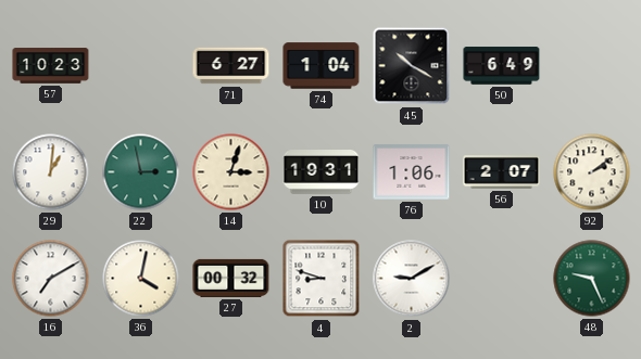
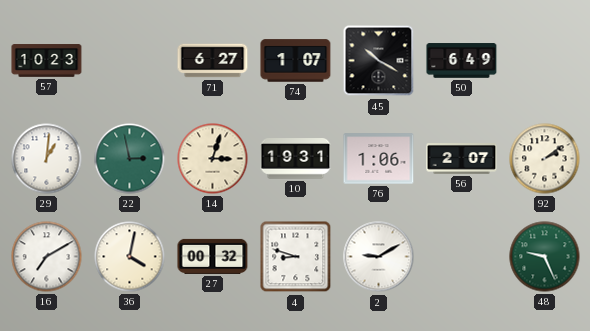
74: 1:04 -> 1:07 (296, 61)
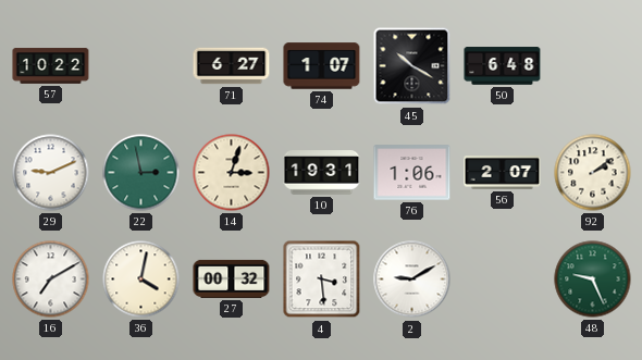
57: 10:23 -> 10:22 (51, 66)
50: 6:49 -> 6:48 (503, 66)
29: 1:01 -> 9:11 (51, 173)
4: 8:48 -> 3:29 (322, 280)
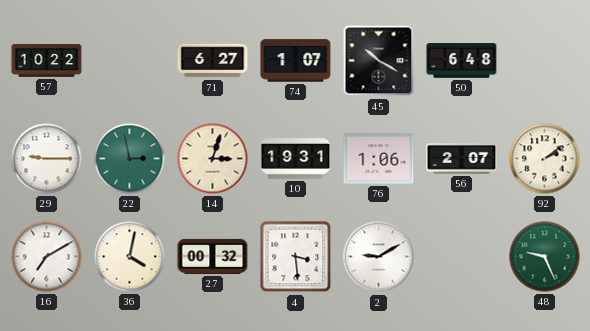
29: 9:11 -> 9:15 (47, 159)
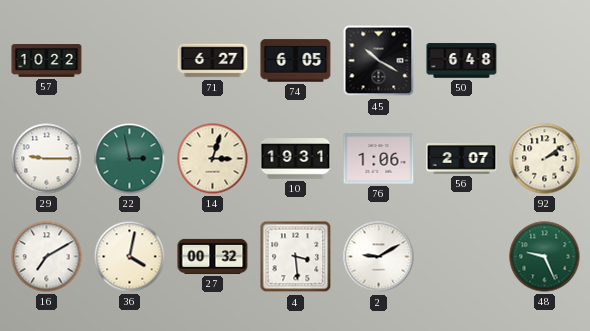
74: 1:07 -> 6:05 (296, 61)
